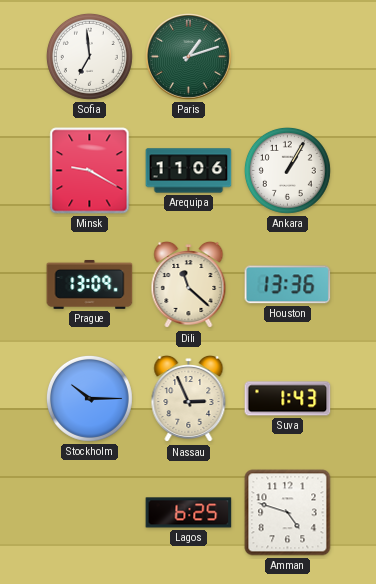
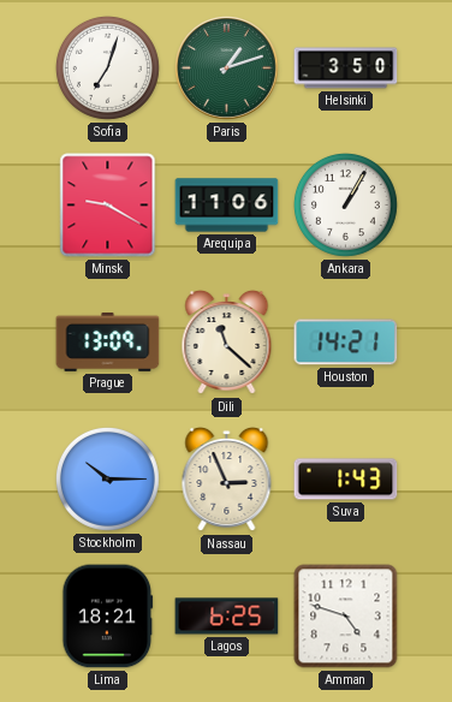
Sofia: 6:59 -> 7:03 (107, 67)
Helsinki: none -> 3:50 (346, 69)
Houston: 13:36 -> 14:21 (346, 343)
Lima: none -> 18:21 (108, 617)
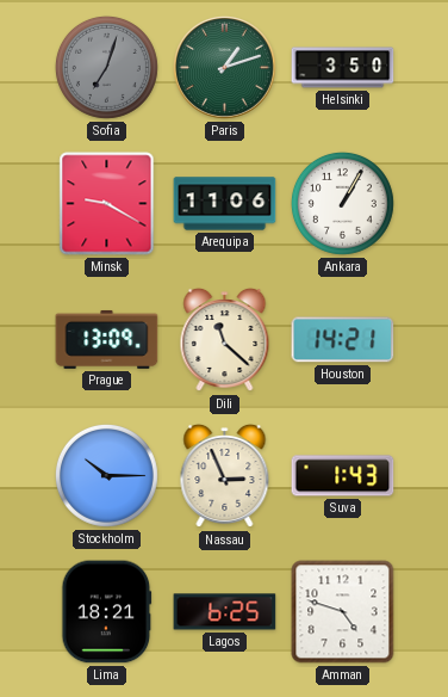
Sofia dial: white -> grey (106, 67)
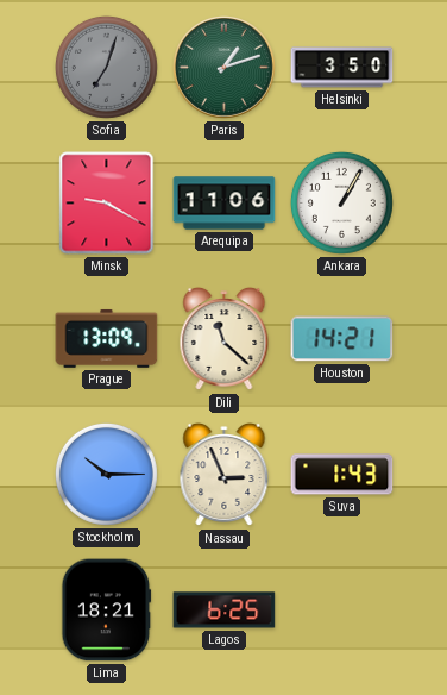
Amman: 4:48 -> none (343, 612)
